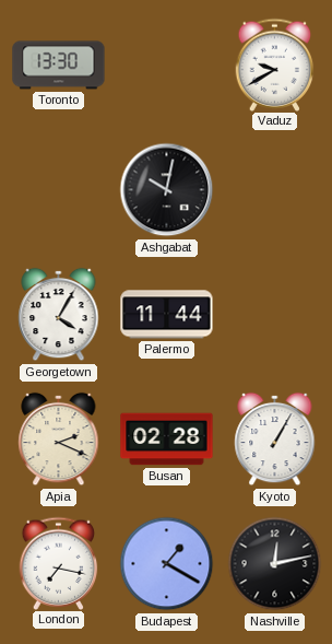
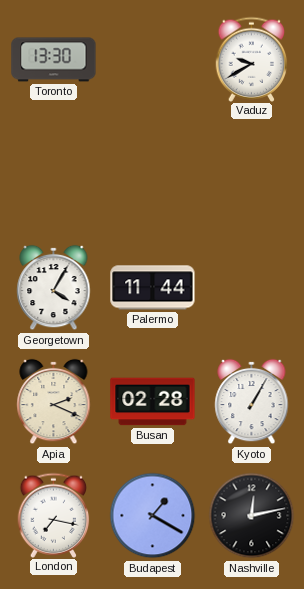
Ashgabat: 10:02 -> none (167, 190)
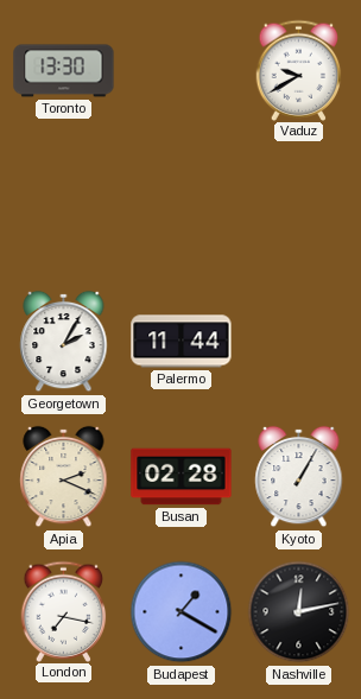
Georgetown: 4:05 -> 2:05 (64, 342)
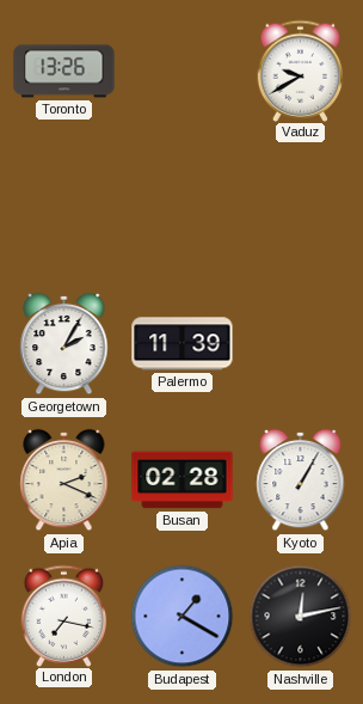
Toronto: 13:30 -> 13:26 (64, 72)
Palermo: 11:44 -> 11:39 (183, 344)
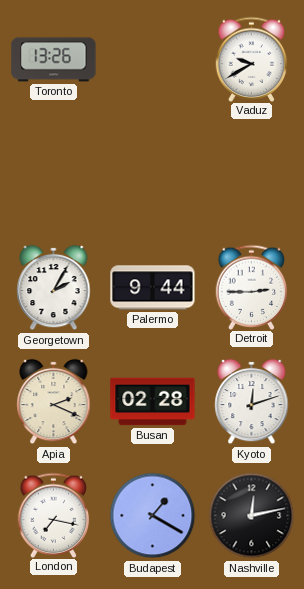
Palermo: 11:39 -> 9:44 (153, 288)
Detroit: none -> 2:45 (252, 287)
Kyoto: 1:05 -> 12:12 (252, 402)
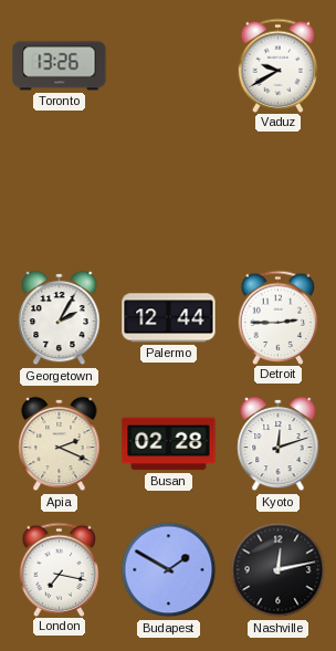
Palermo: 9:44 -> 12:44 (169, 318)
Budapest: 1:20 -> 1:50 (169, 570)
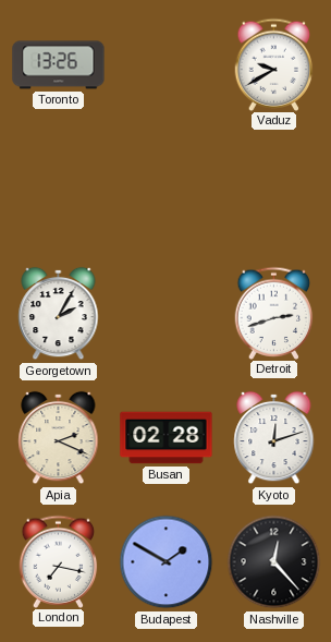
Palermo: 12:44 -> none (169, 318)
Detroit: 2:45 -> 2:42 (274, 313)
Nashville: 12:13 -> 12:23 (274, 562)
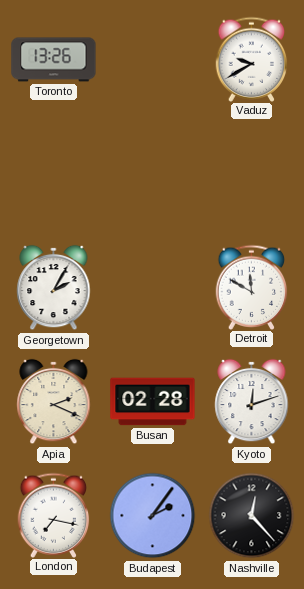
Detroit: 2:42 -> 11:50 (252, 287)
Budapest: 1:50 -> 2:06 (153, 516)
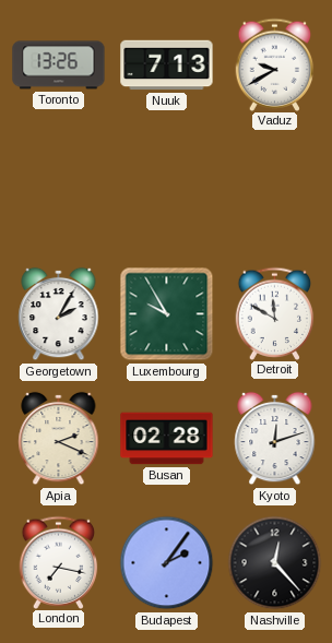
Nuuk: none -> 7:13 (167, 66)
Luxembourg: none -> 9:55 (167, 314)
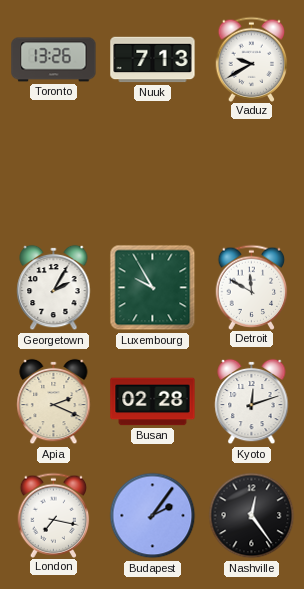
Nashville: 12:23 -> 12:24 (252, 516)
